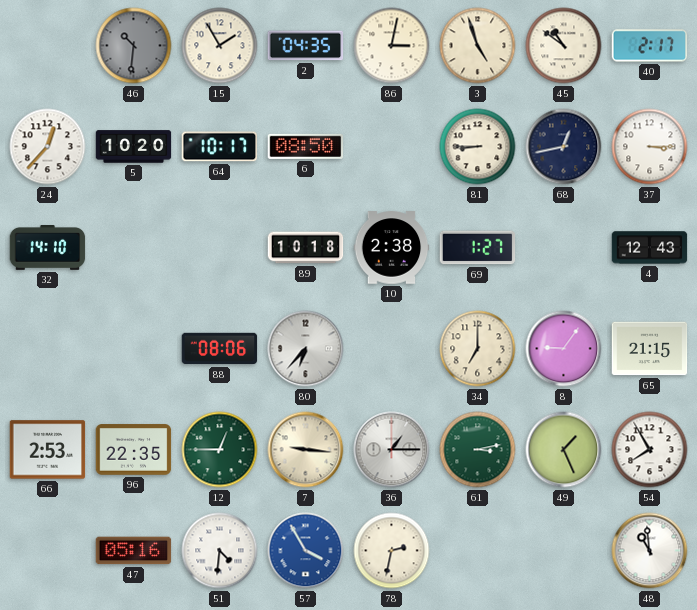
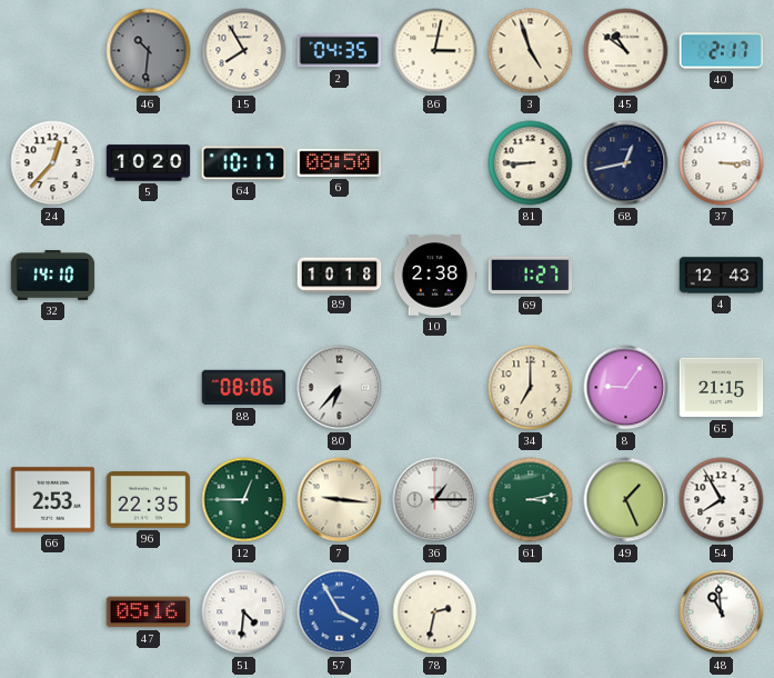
15: 1:55 -> 7:55 (244, 51)
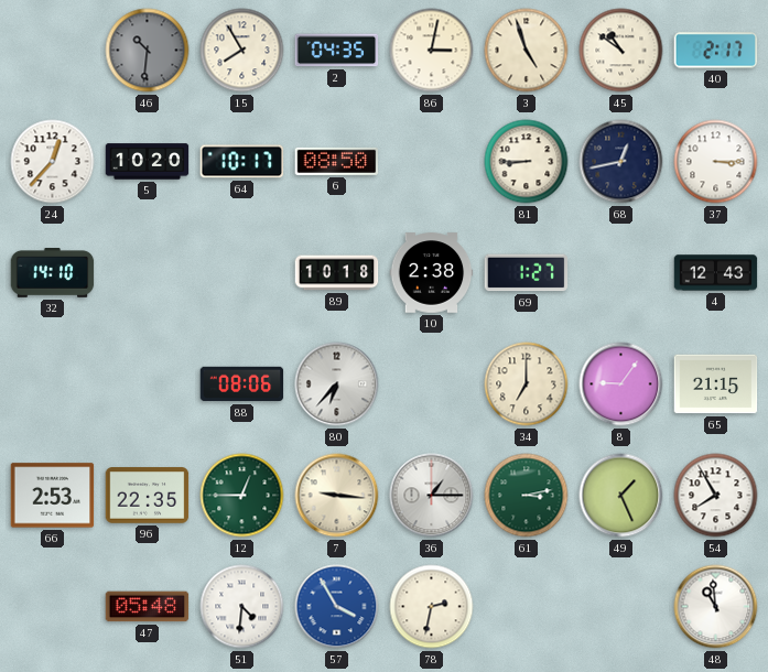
47: 05:16 -> 05:48 (148, 607)
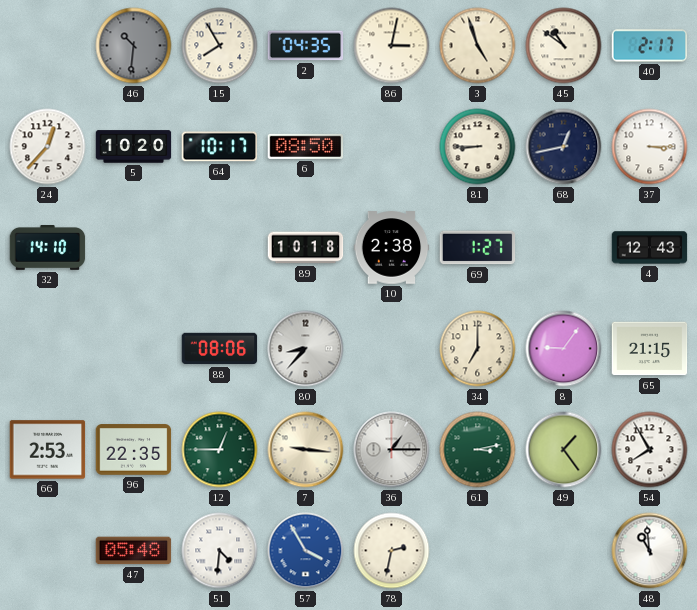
80: 6:37 -> 8:37 (306, 349)
49: 1:26 -> 1:24 (564, 450)
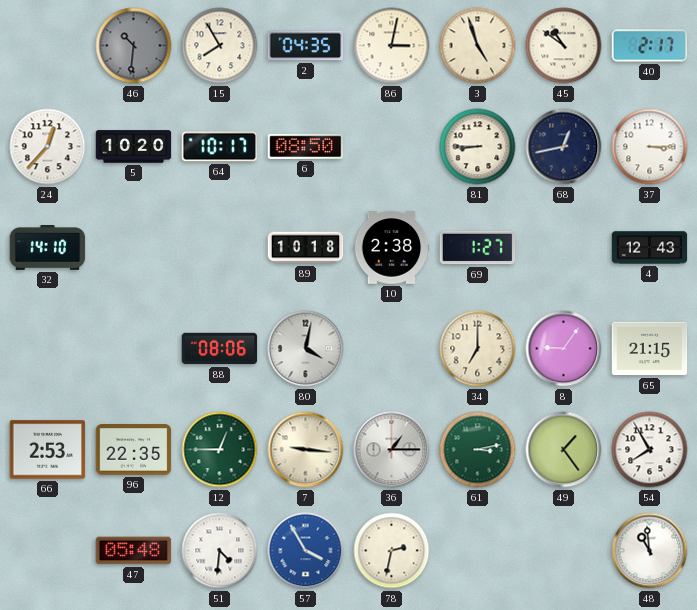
80: 8:37 -> 4:02 (306, 349)
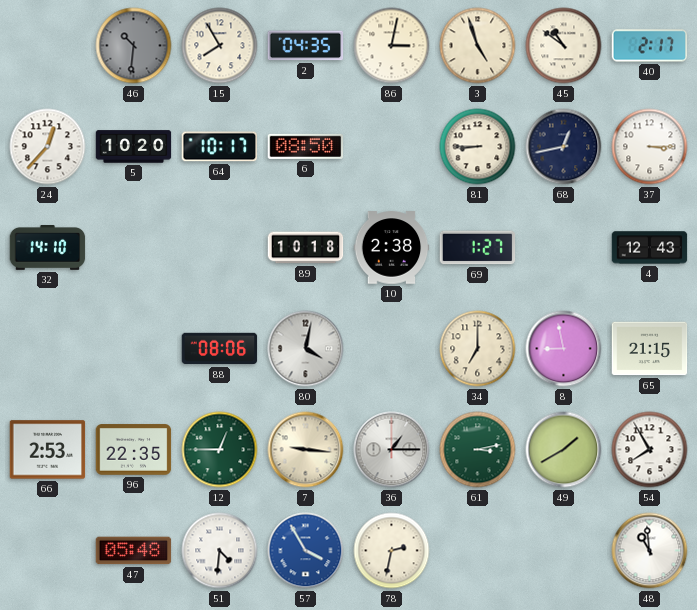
8: 9:06 -> 8:58 (564, 349)
49: 1:24 -> 1:40 (564, 450)
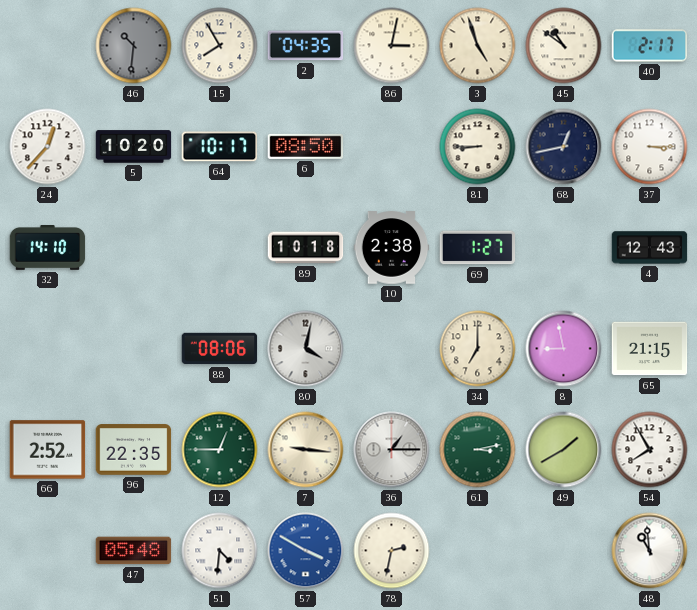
66: 2:53 -> 2:52 (48, 450)
57: 3:55 -> 3:50 (306, 551)
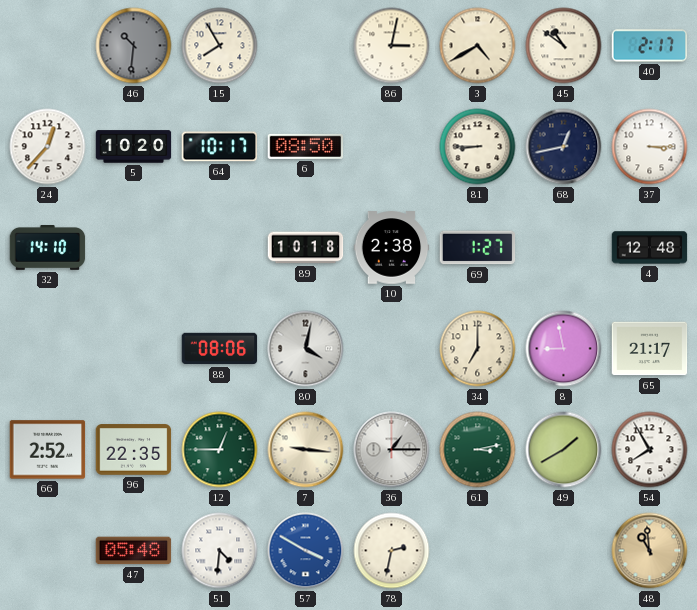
2: 04:35 -> none (306, 46)
3: 4:57 -> 4:40 (478, 46)
4: 12:43 -> 12:48 (650, 248)
65: 21:15 -> 21:17 (650, 349)
48 dial: white -> champagne (650, 551)
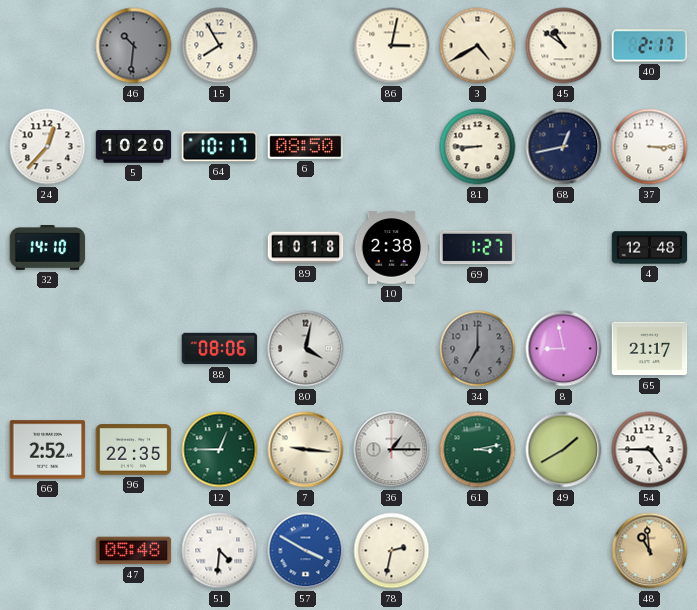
34 dial: cream -> grey (478, 349)
54: 7:55 -> 4:45 (650, 450)
